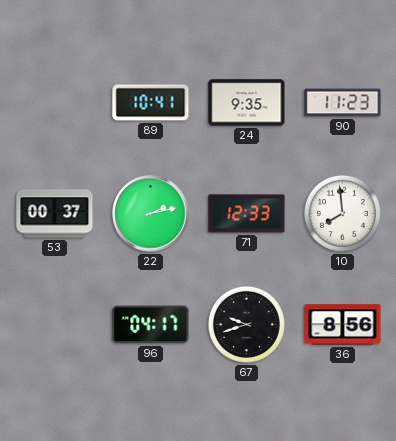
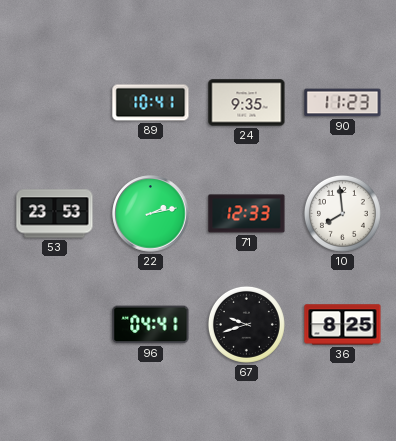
53: 00:37 -> 23:53 (55, 214)
96: 04:17 -> 04:41 (151, 325)
36: 8:56 -> 8:25 (343, 325)
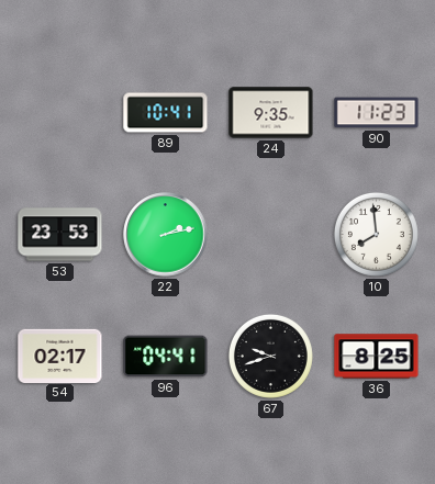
71: 12:33 -> none (247, 214)
54: none -> 02:17 (60, 356)
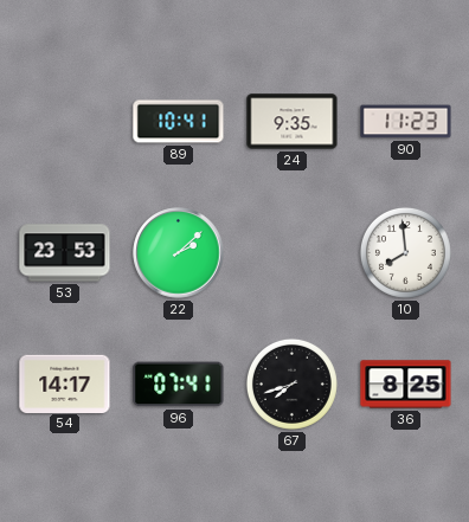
22: 2:13 -> 2:08 (179, 253)
54: 02:17 -> 14:17 (65, 384)
96: 04:41 -> 07:41 (179, 385)
67: 9:42 -> 7:42 (291, 384)
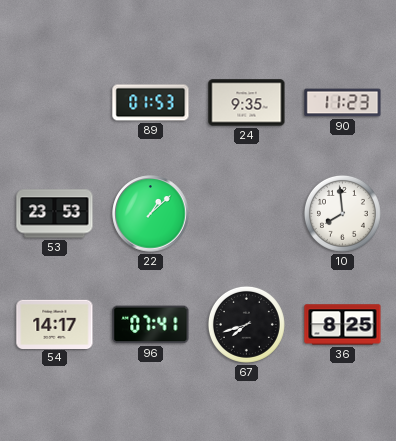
89: 10:41 -> 01:53 (151, 103)
22: 2:08 -> 1:08 (151, 214)
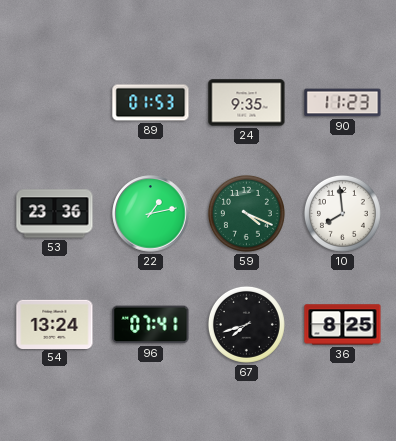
53: 23:53 -> 23:36 (55, 214)
22: 1:08 -> 1:13 (151, 214)
59: none -> 4:19 (246, 213)
54: 14:17 -> 13:24 (55, 324)
